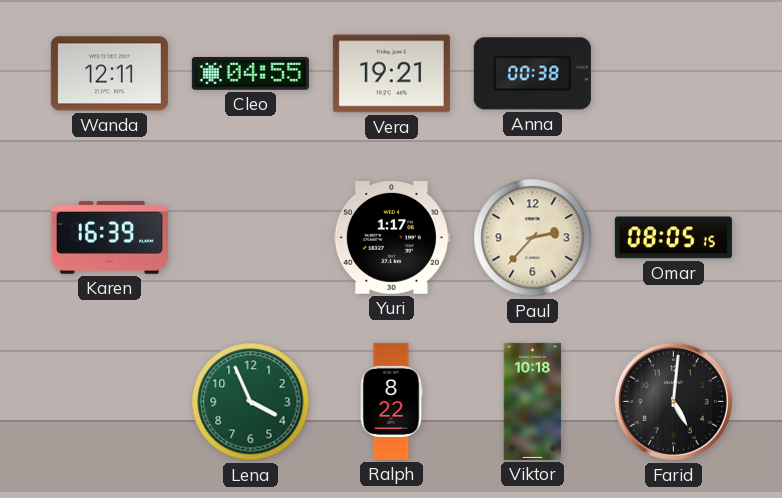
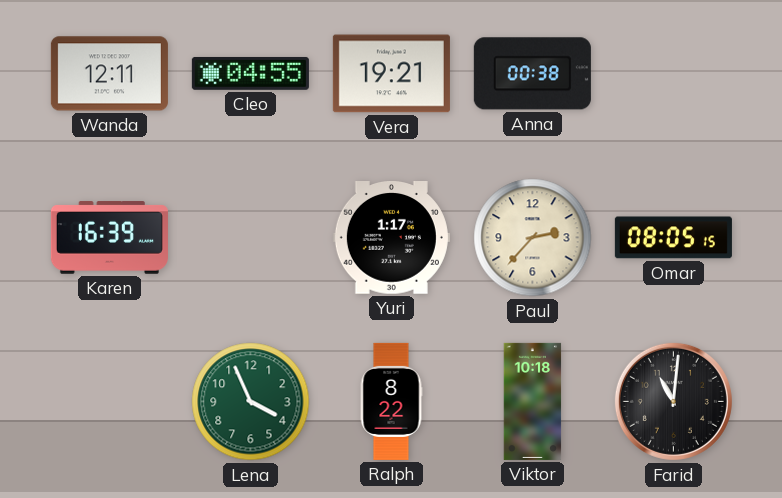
Farid: 5:01 -> 11:01 (673, 401)
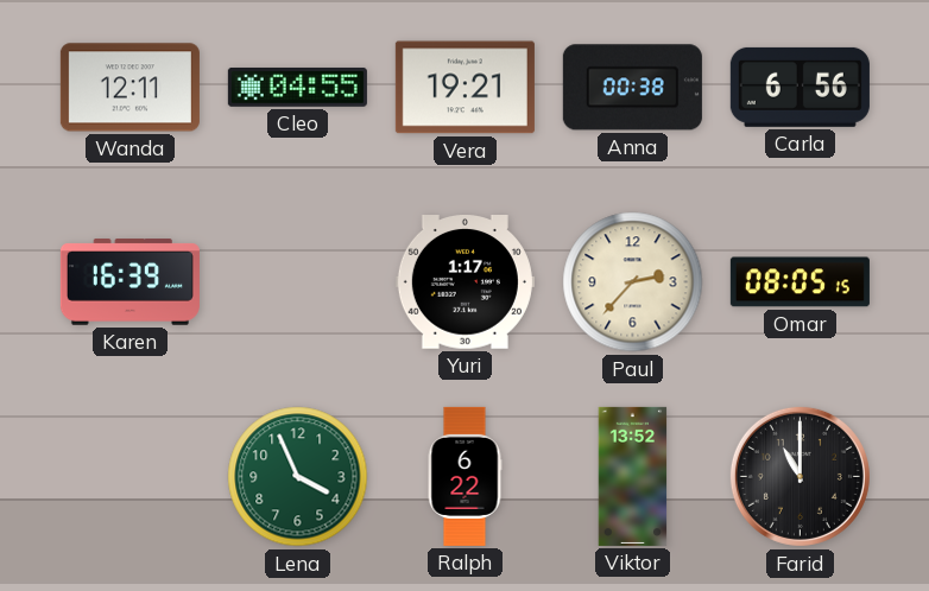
Carla: none -> 6:56 (800, 87)
Ralph: 8:22 -> 6:22 (464, 476)
Viktor: 10:18 -> 13:52 (633, 476)
Farid: 11:01 -> 11:00 (800, 476)
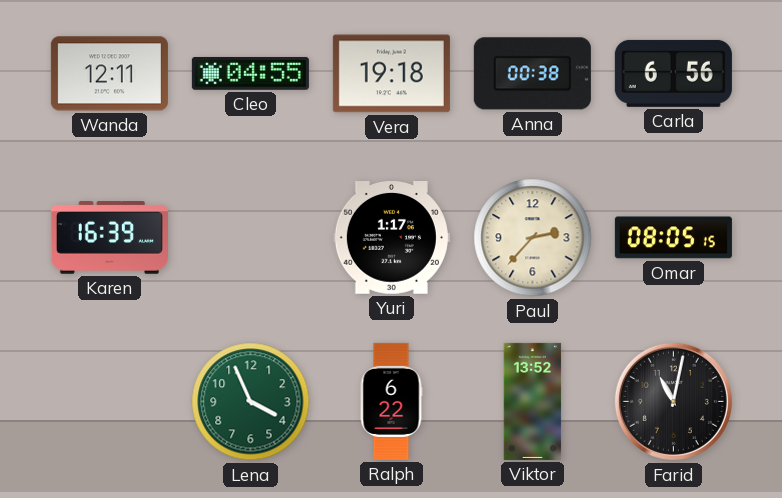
Vera: 19:21 -> 19:18 (391, 74)
Farid: 11:00 -> 11:02 (673, 401)
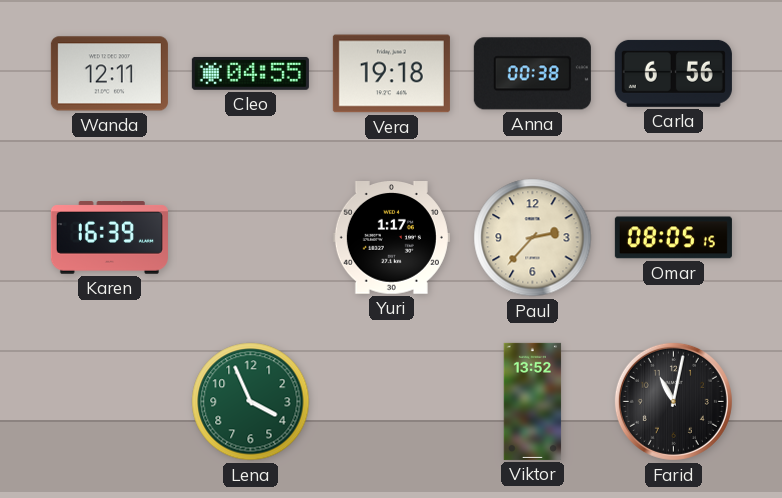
Ralph: 6:22 -> none (391, 401)
